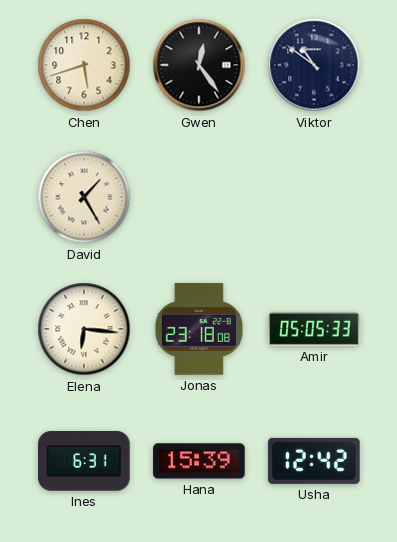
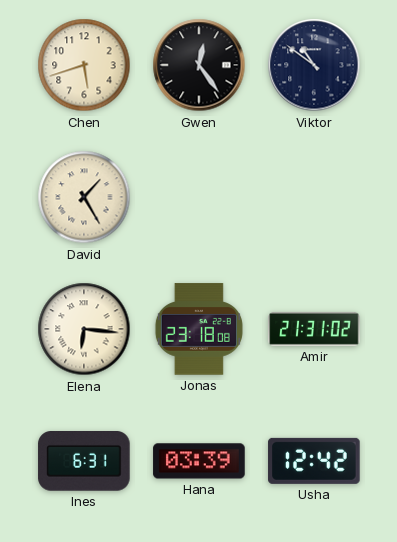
Amir: 05:05 -> 21:31 (314, 329)
Hana: 15:39 -> 03:39 (199, 461)
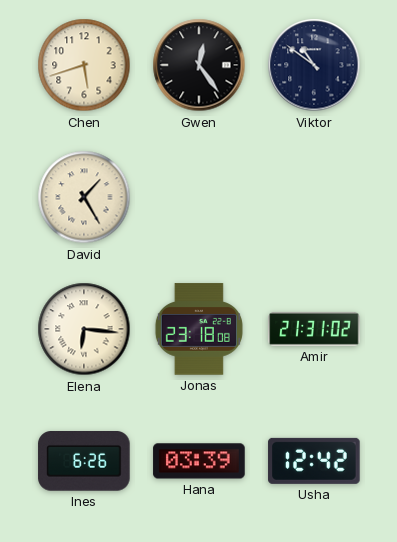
Ines: 6:31 -> 6:26 (84, 461)
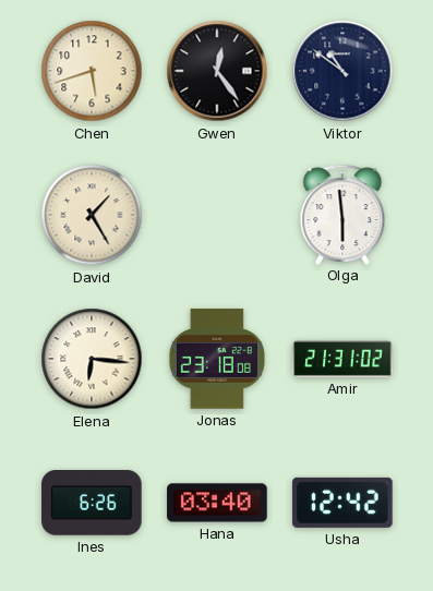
Olga: none -> 5:59 (342, 214)
Hana: 03:39 -> 03:40 (217, 503)
